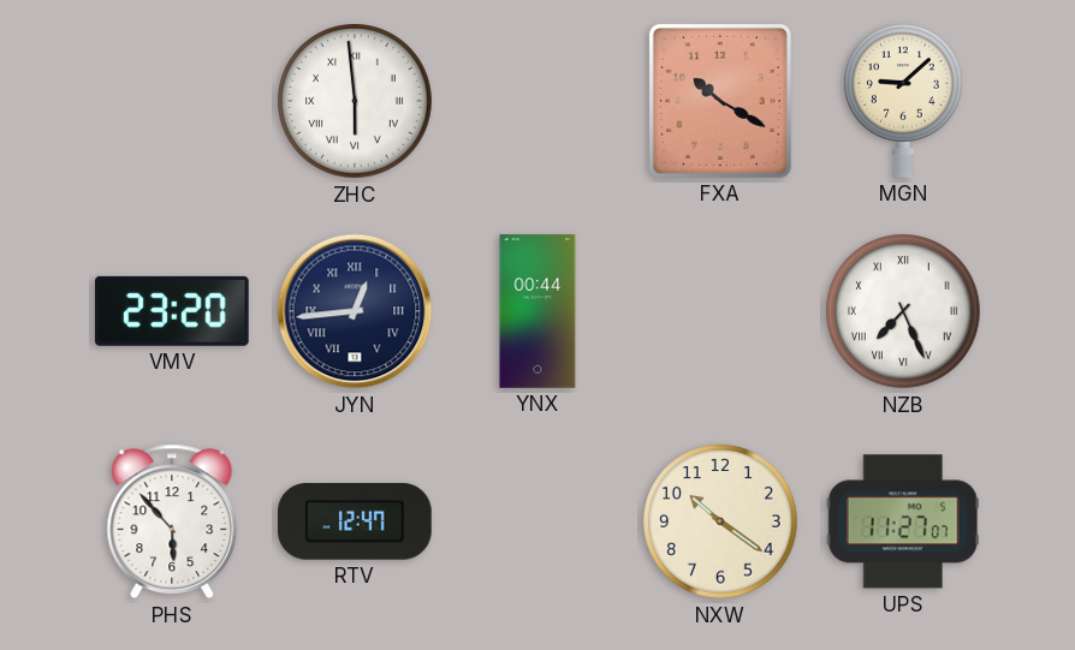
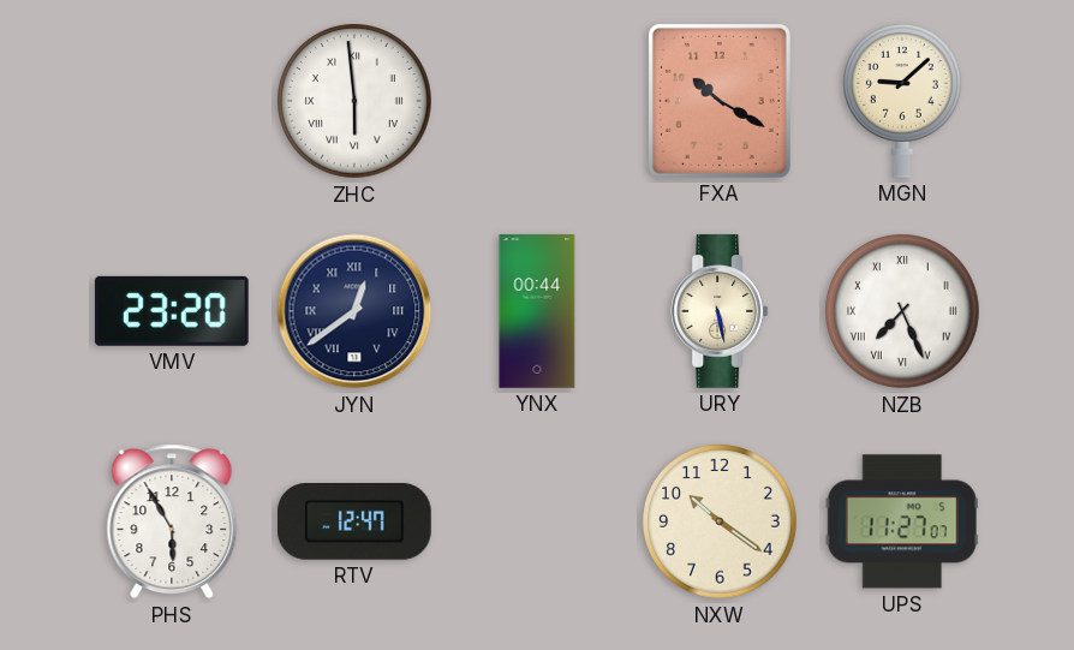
JYN: 12:44 -> 12:39 (354, 311)
URY: none -> 5:28 (720, 312)
PHS: 5:53 -> 5:55 (172, 521)
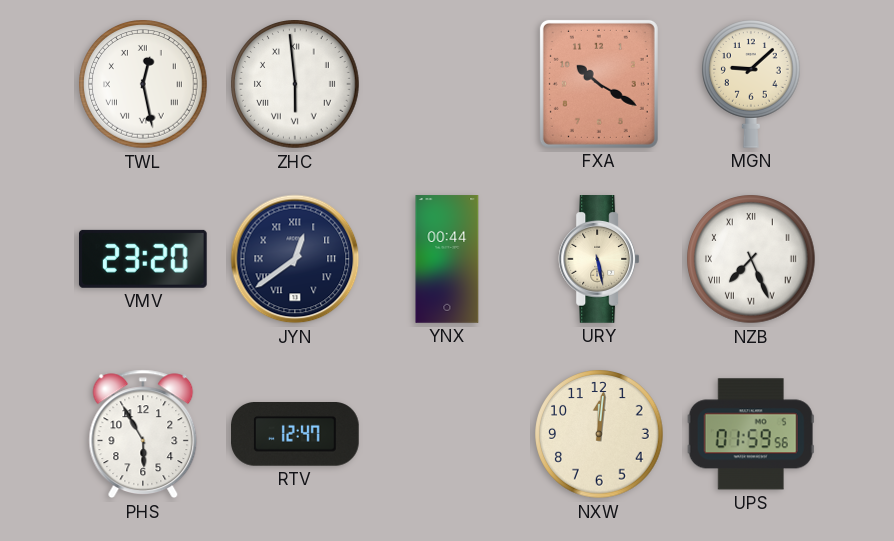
TWL: none -> 12:28 (143, 84)
NXW: 10:21 -> 12:01 (599, 434)
UPS: 11:27 -> 01:59 (751, 434)
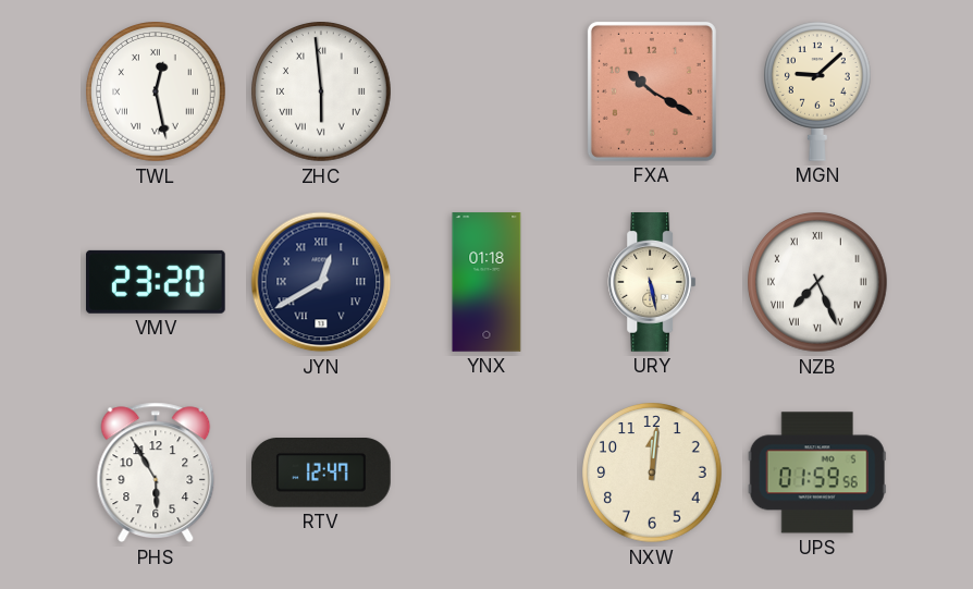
JYN: 12:39 -> 12:40 (321, 282)
YNX: 00:44 -> 01:18 (486, 282)
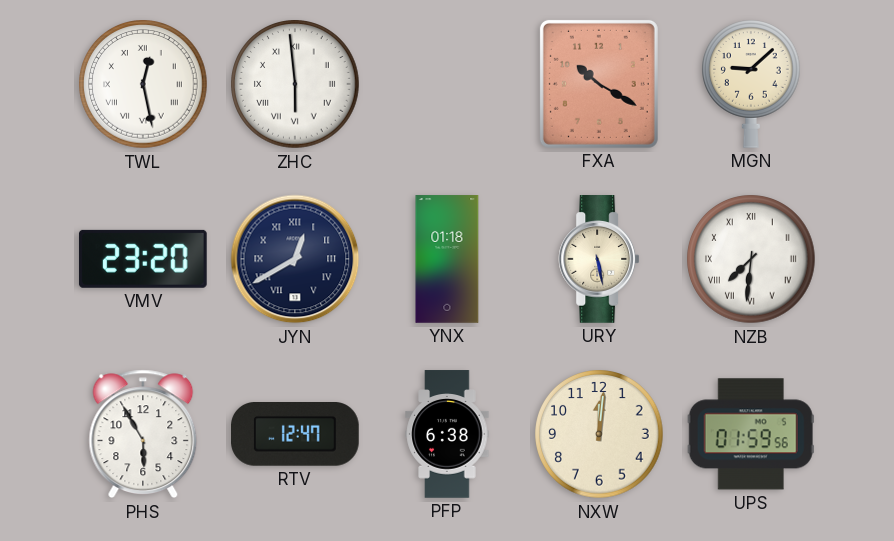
NZB: 7:26 -> 7:31 (751, 259)
PFP: none -> 6:38 (447, 434)
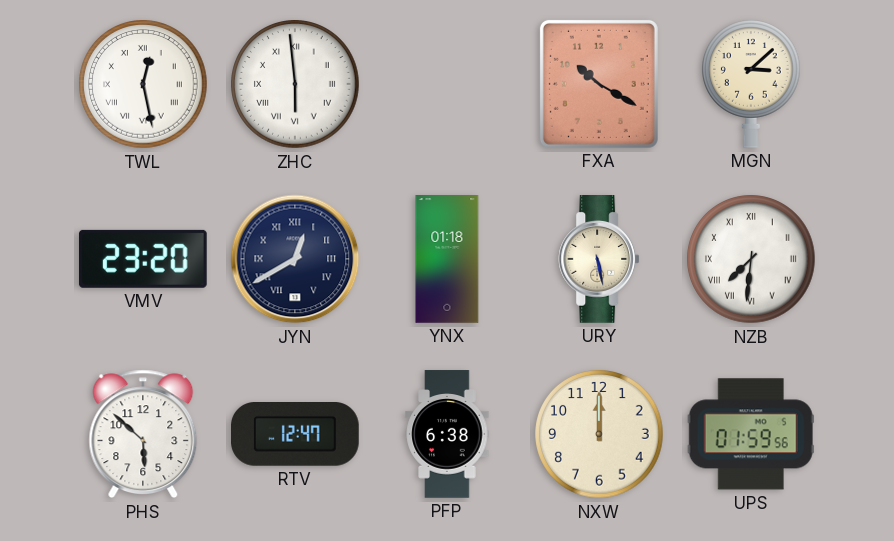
MGN: 9:08 -> 3:08 (752, 84)
PHS: 5:55 -> 5:52 (143, 434)
NXW: 12:01 -> 12:00 (599, 434)
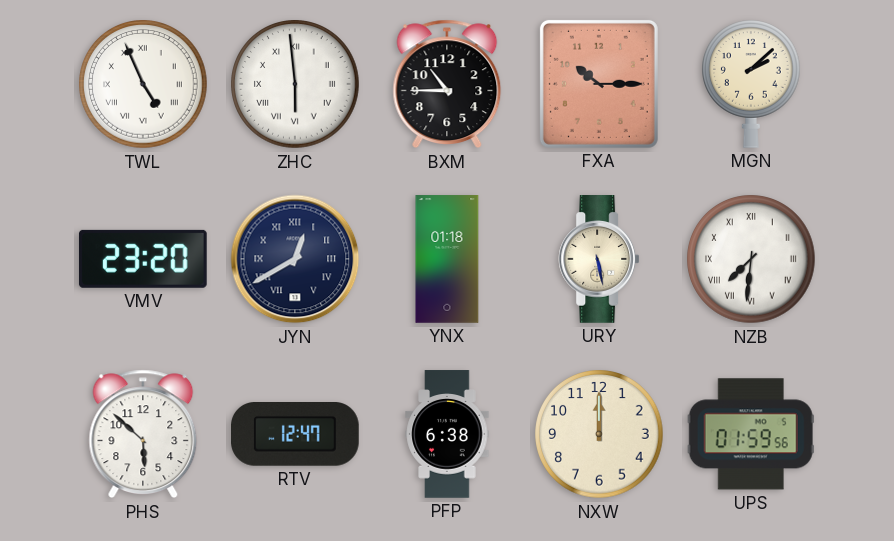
TWL: 12:28 -> 4:56 (143, 84)
BXM: none -> 10:45 (447, 84)
FXA: 10:20 -> 10:15 (599, 84)
MGN: 3:08 -> 2:08 (752, 84)
